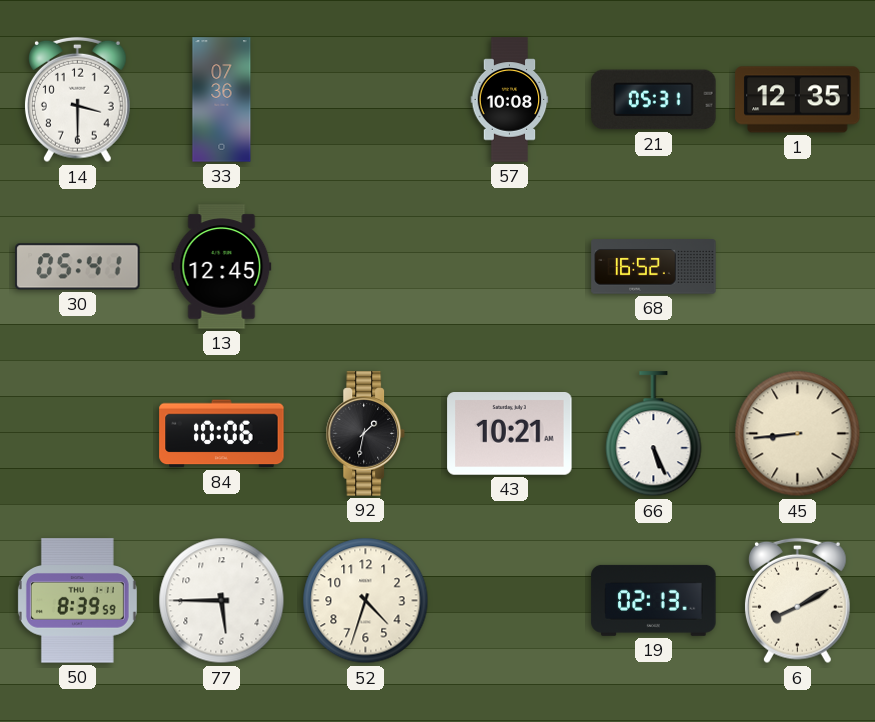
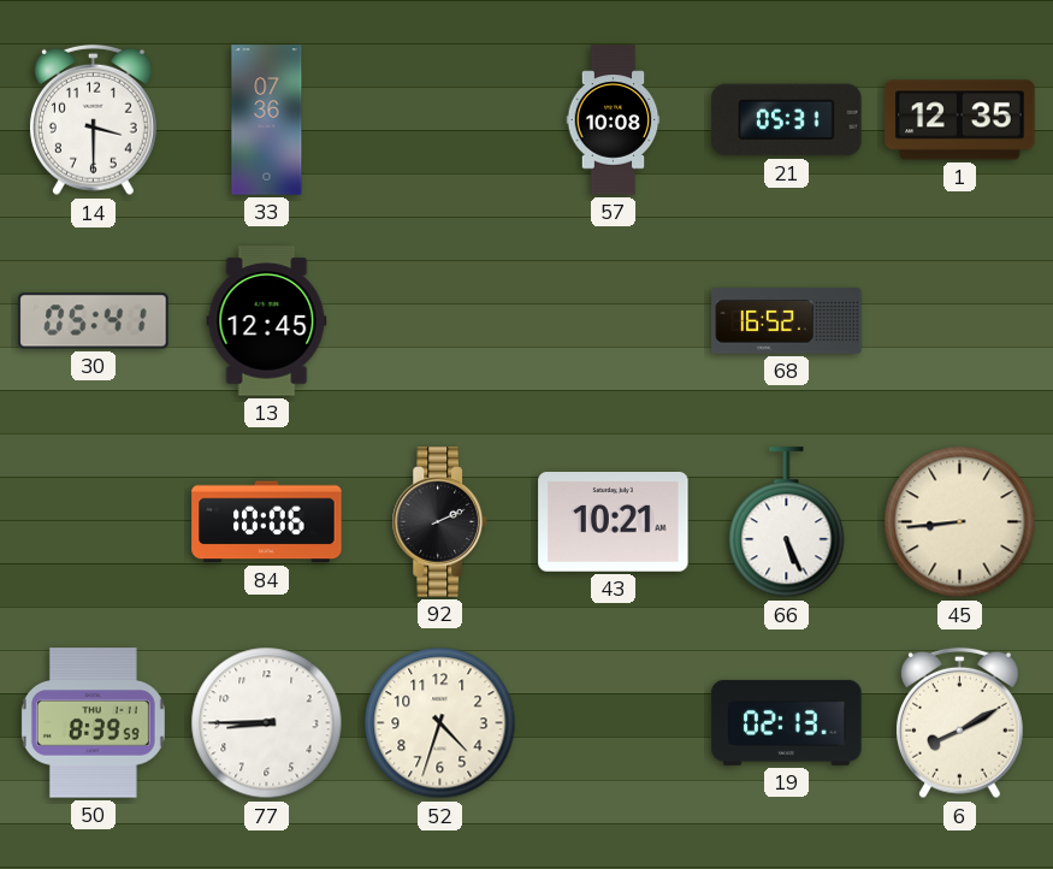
92: 1:32 -> 2:11 (439, 522)
77: 5:45 -> 8:45 (267, 723)
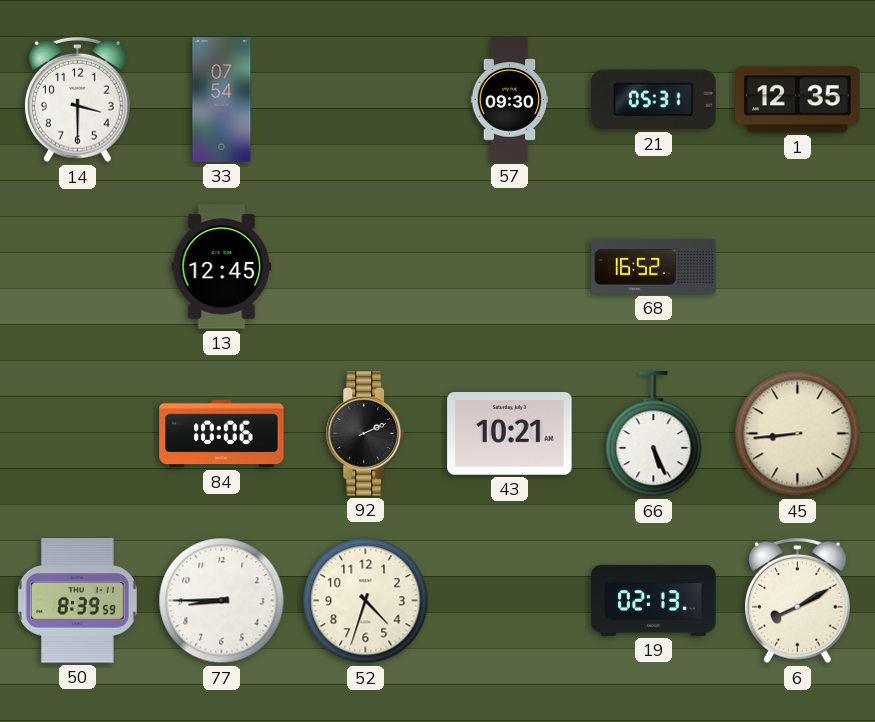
33: 07:36 -> 07:54 (222, 100)
57: 10:08 -> 09:30 (510, 100)
30: 05:41 -> none (94, 321)
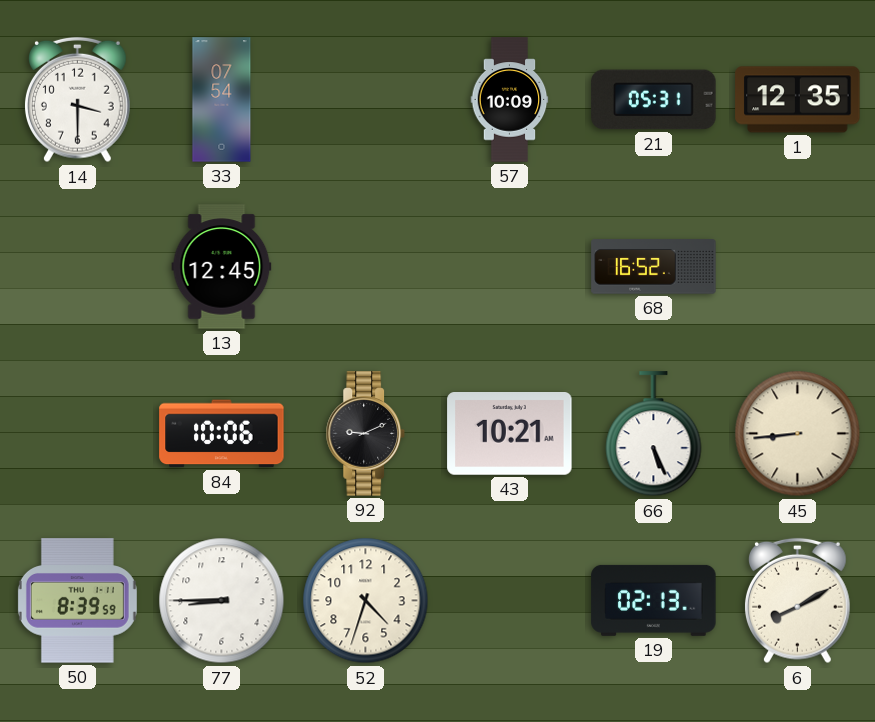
57: 09:30 -> 10:09 (510, 100)
92: 2:11 -> 9:11 (365, 434)
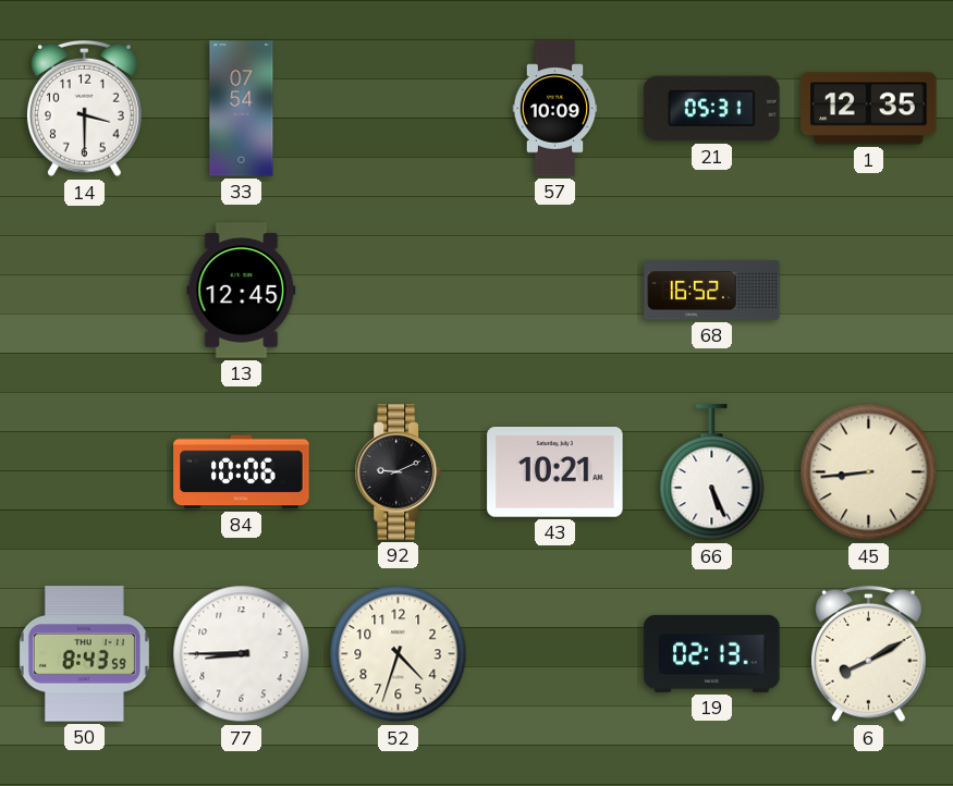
50: 8:39 -> 8:43 (84, 654)
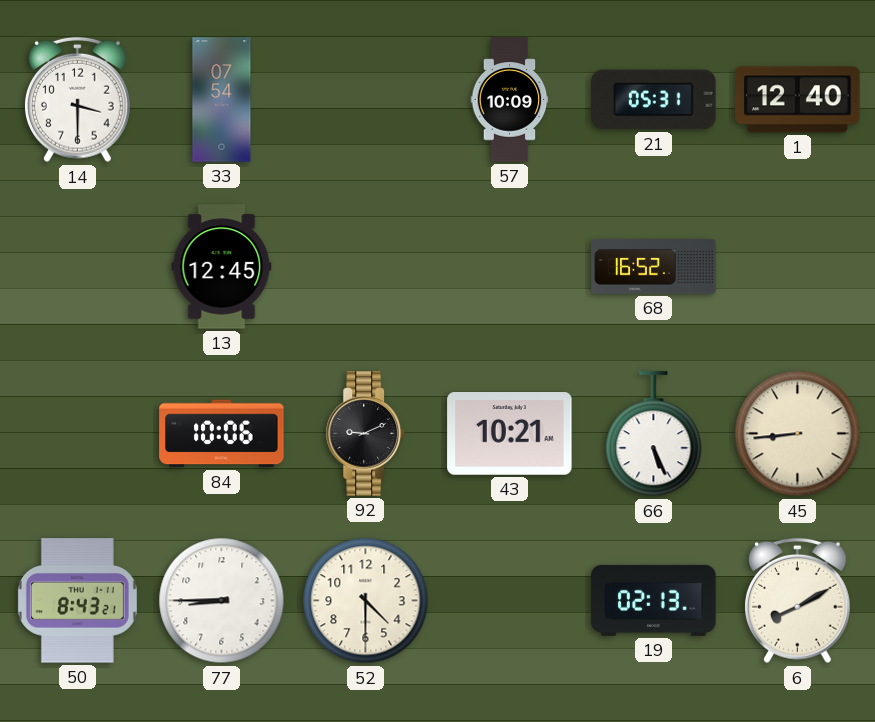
1: 12:35 -> 12:40 (798, 100)
50: 8:43:59 -> 8:43:21 (77, 601)
52: 4:33 -> 4:30 (366, 601)
